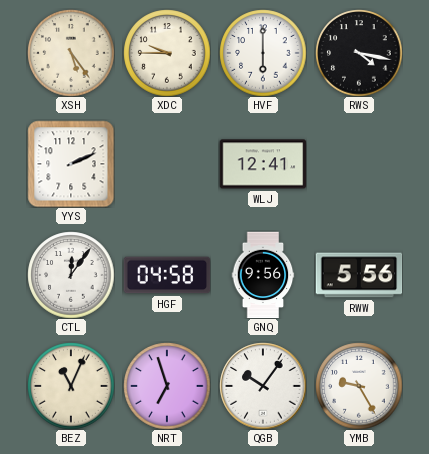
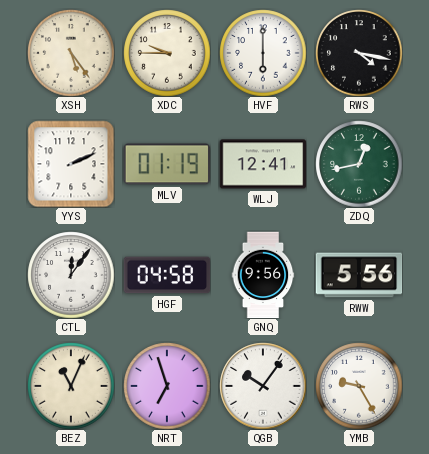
MLV: none -> 01:19 (167, 164)
ZDQ: none -> 12:43 (359, 164)
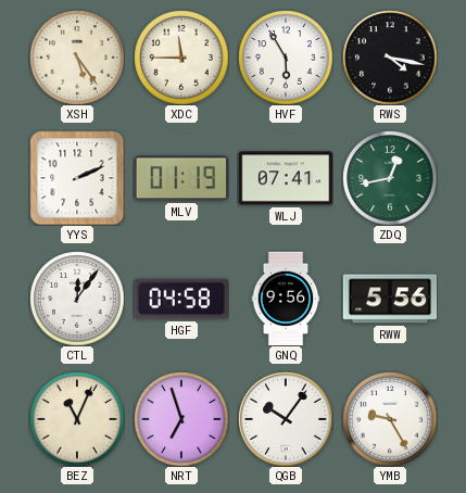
XDC: 9:45 -> 11:45 (181, 58)
HVF: 6:00 -> 5:55 (286, 58)
WLJ: 12:41 -> 07:41 (286, 178)
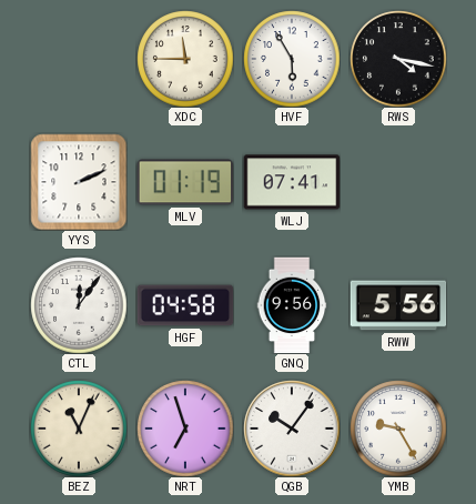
XSH: 5:24 -> none (77, 58)
ZDQ: 12:43 -> none (390, 178)
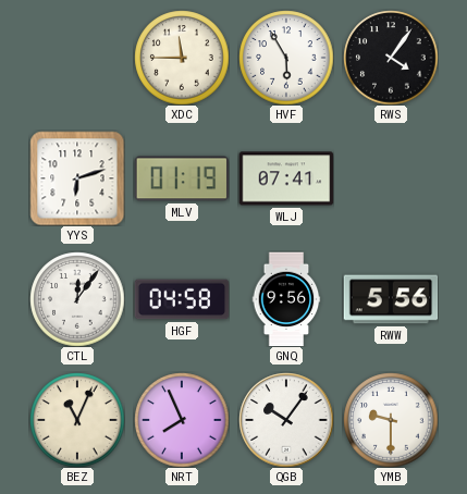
RWS: 4:17 -> 4:06 (391, 58)
YYS: 2:11 -> 6:12 (77, 178)
NRT: 6:57 -> 7:56 (182, 420)
YMB: 9:25 -> 9:30 (391, 420)
